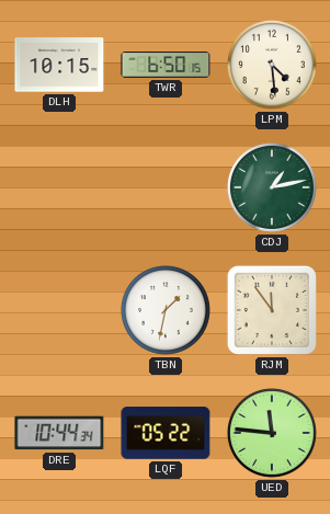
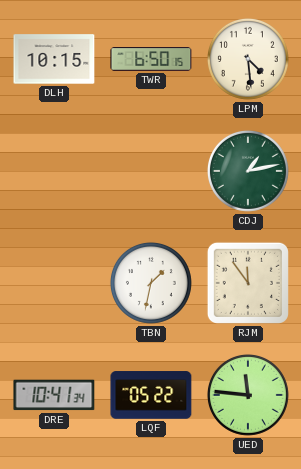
DRE: 10:44 -> 10:41 (54, 395)
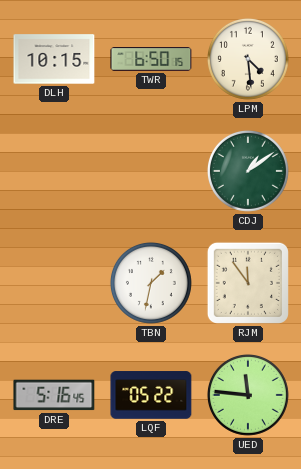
CDJ: 1:13 -> 1:09 (248, 171)
DRE: 10:41 -> 5:16 (54, 395)
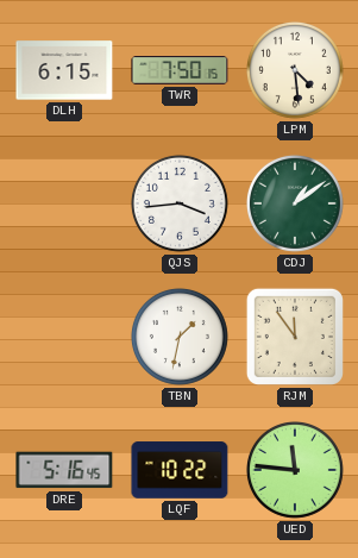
DLH: 10:15 -> 6:15 (64, 70)
TWR: 6:50 -> 7:50 (180, 70)
QJS: none -> 3:44 (180, 203)
LQF: 05:22 -> 10:22 (180, 470)
